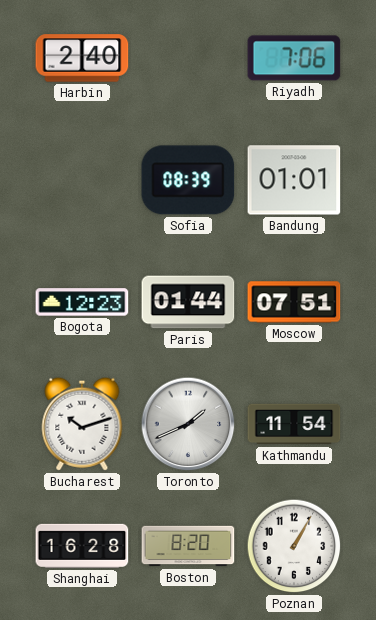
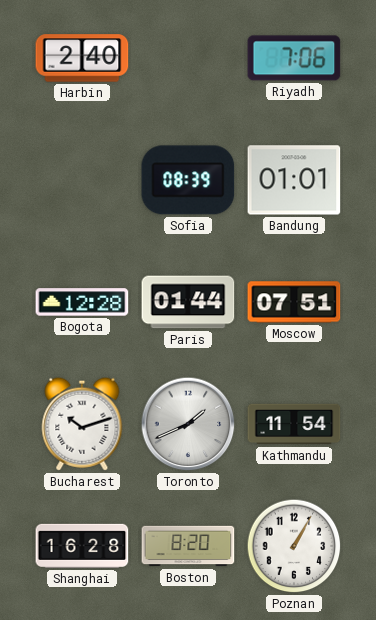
Bogota: 12:23 -> 12:28 (82, 302)
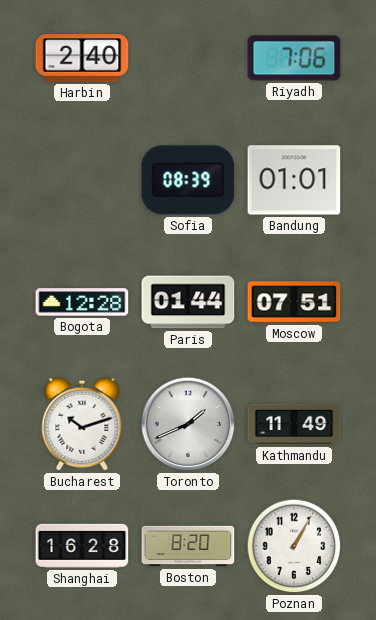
Kathmandu: 11:54 -> 11:49 (294, 424)
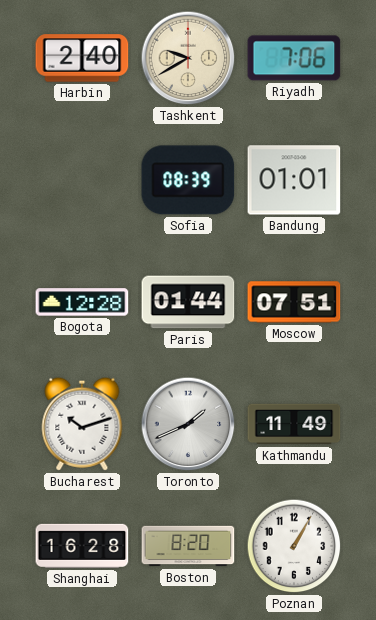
Tashkent: none -> 9:40 (188, 58)
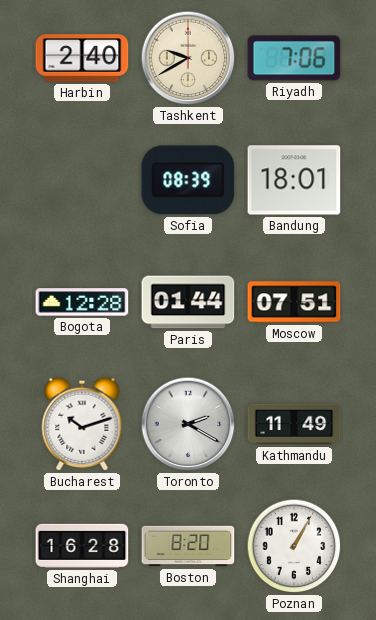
Bandung: 01:01 -> 18:01 (294, 180)
Toronto: 1:41 -> 2:20 (188, 424)
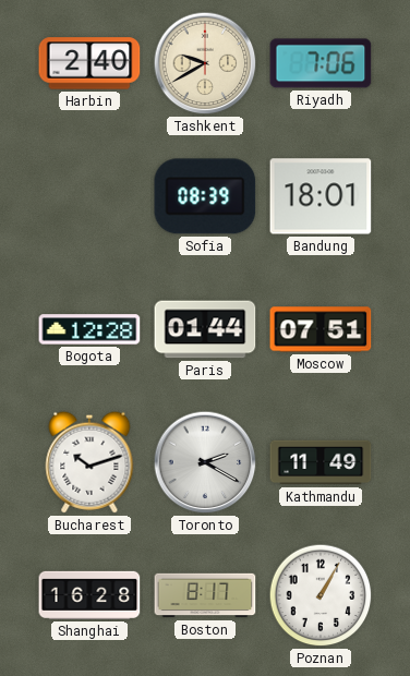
Boston: 8:20 -> 8:17 (205, 595)
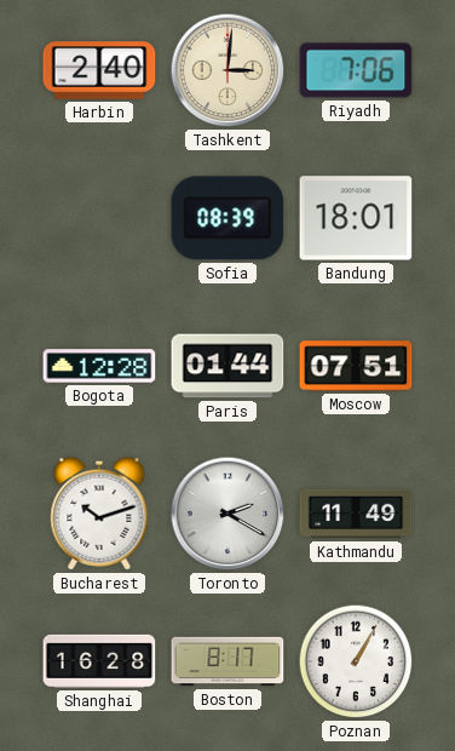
Tashkent: 9:40 -> 3:01 (227, 70)
